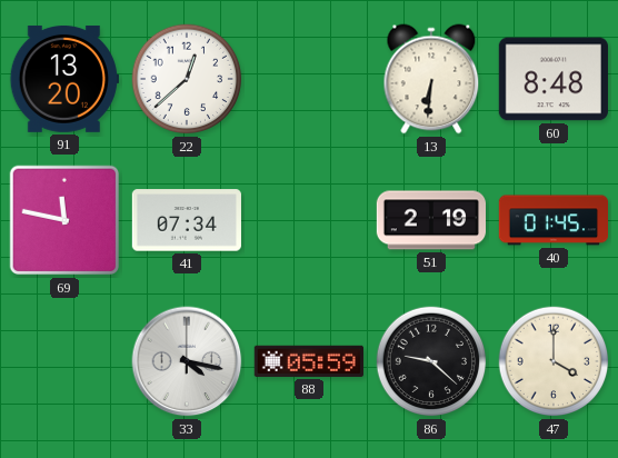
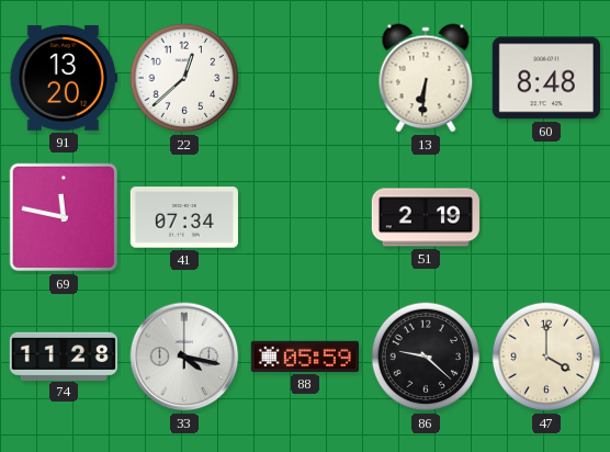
40: 01:45 -> none (552, 220)
74: none -> 11:28 (63, 355)
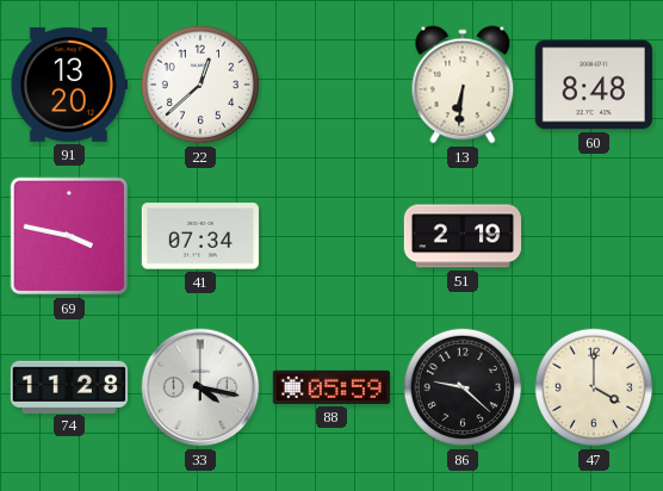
69: 11:47 -> 3:47 (69, 236)
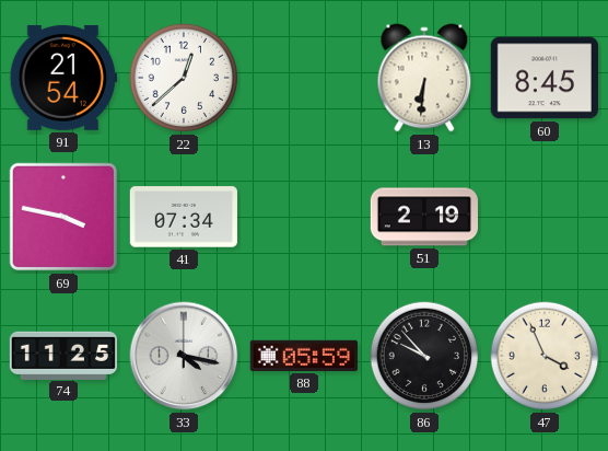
91: 13:20 -> 21:54 (63, 78)
60: 8:48 -> 8:45 (545, 78)
74: 11:28 -> 11:25 (62, 355)
86: 9:22 -> 9:53 (424, 356)
47: 4:00 -> 3:56 (545, 356)
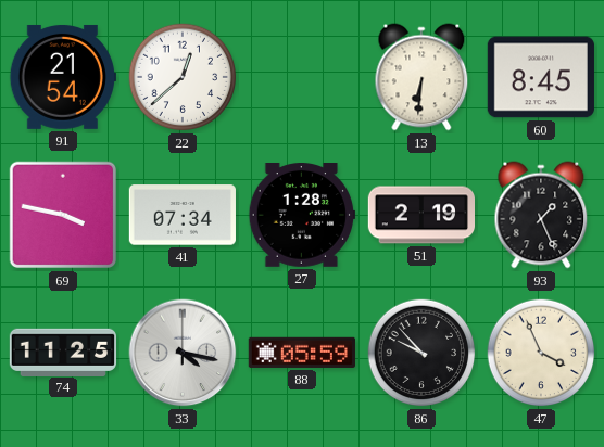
27: none -> 1:28 (302, 216)
93: none -> 1:26 (541, 215)
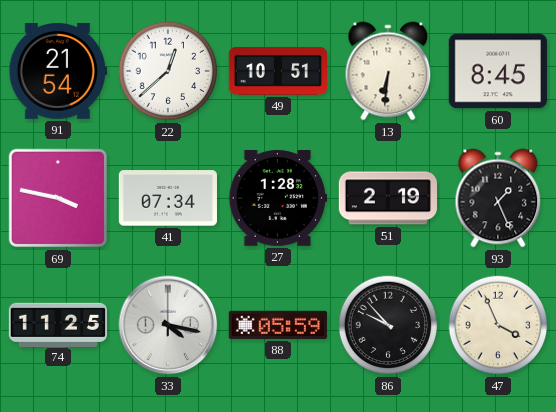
49: none -> 10:51 (277, 71)
